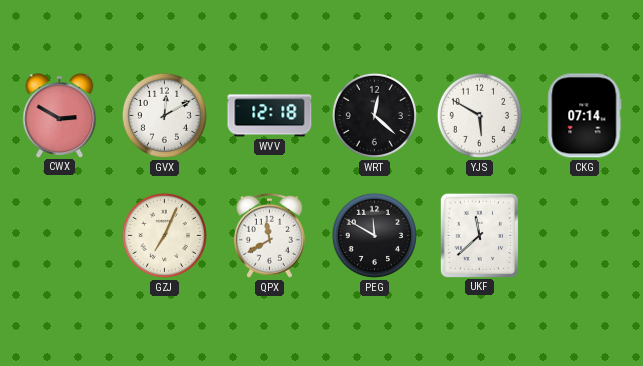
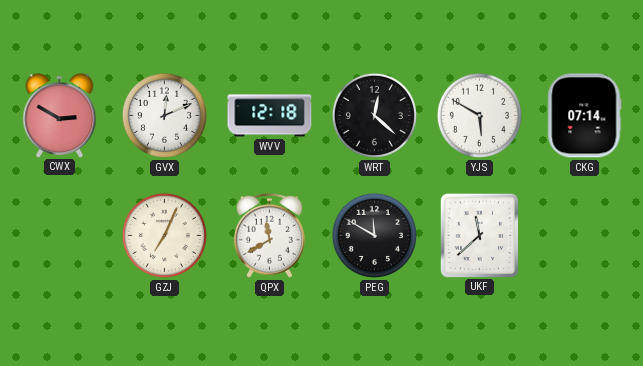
GVX: 12:10 -> 12:11 (164, 115)
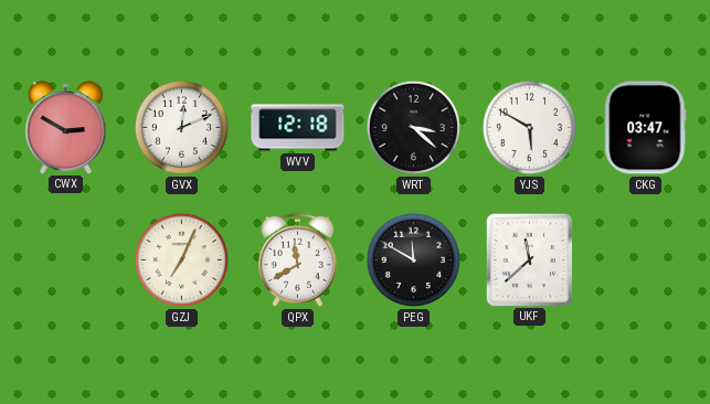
WRT: 12:22 -> 3:22 (413, 127)
CKG: 07:14 -> 03:47 (646, 128)
